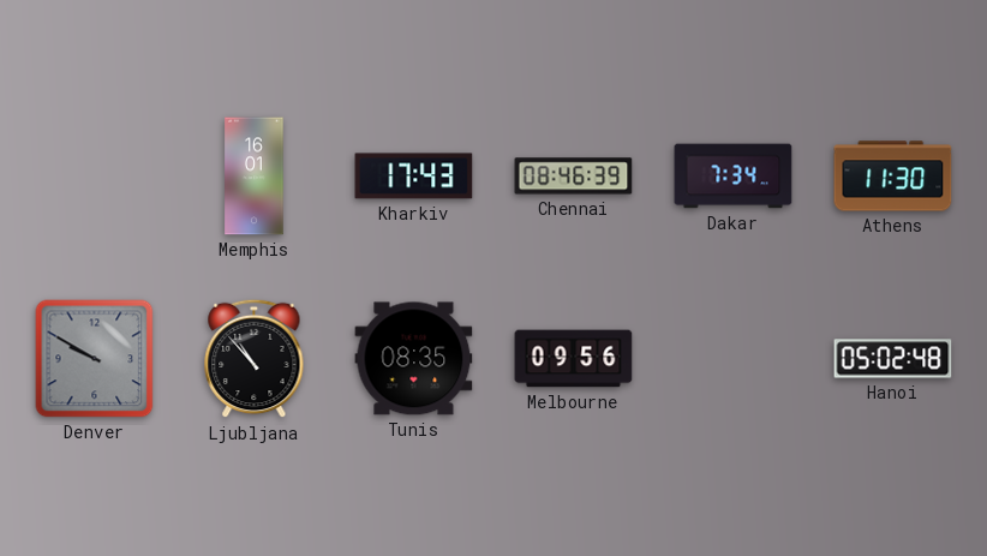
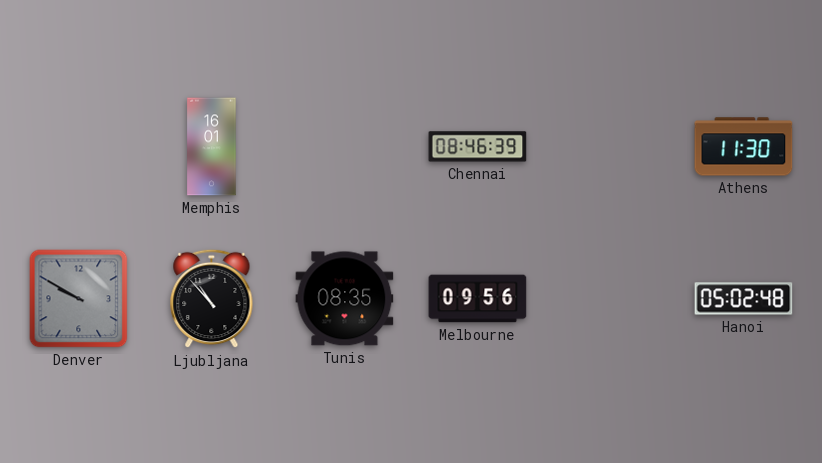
Kharkiv: 17:43 -> none (414, 177)
Dakar: 7:34 -> none (734, 177)
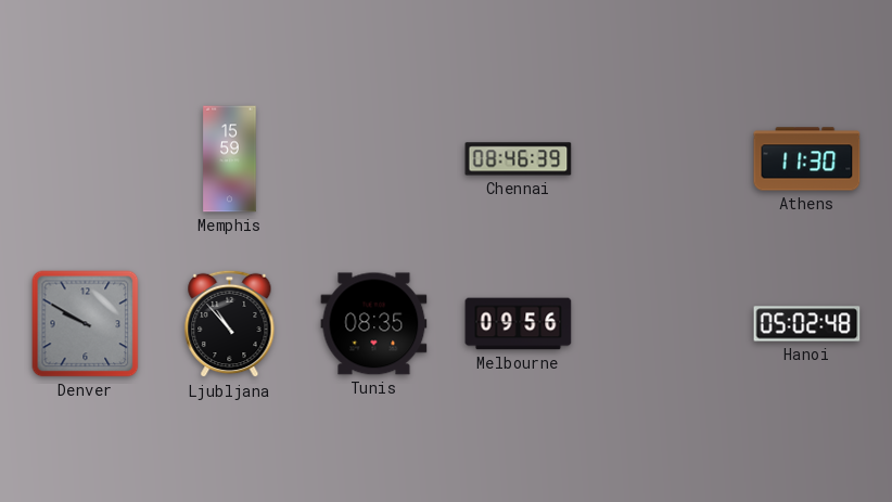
Memphis: 16:01 -> 15:59 (230, 159)
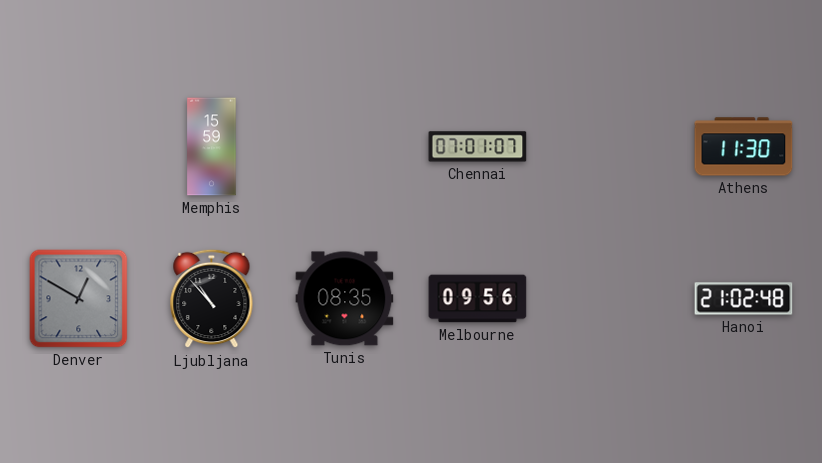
Chennai: 08:46 -> 07:01 (478, 147)
Denver: 9:50 -> 12:50 (79, 299)
Hanoi: 05:02 -> 21:02 (744, 299)
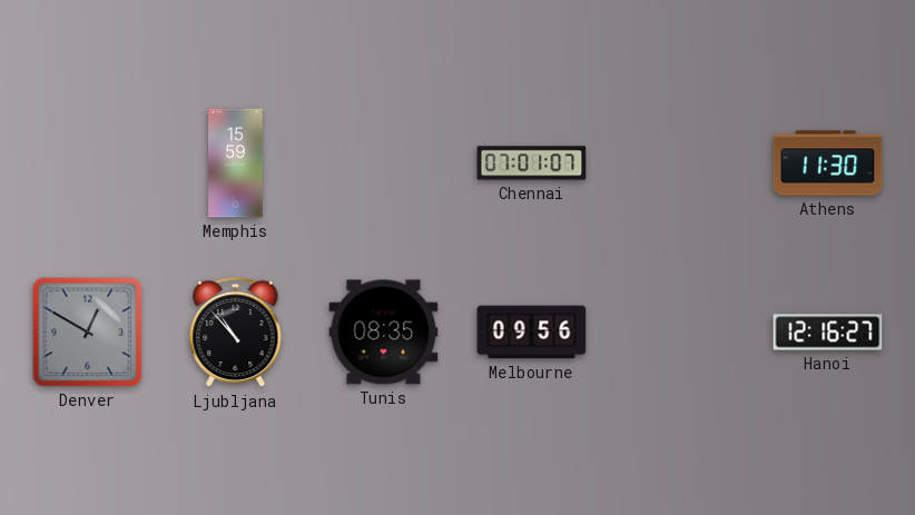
Hanoi: 21:02 -> 12:16 (828, 333)
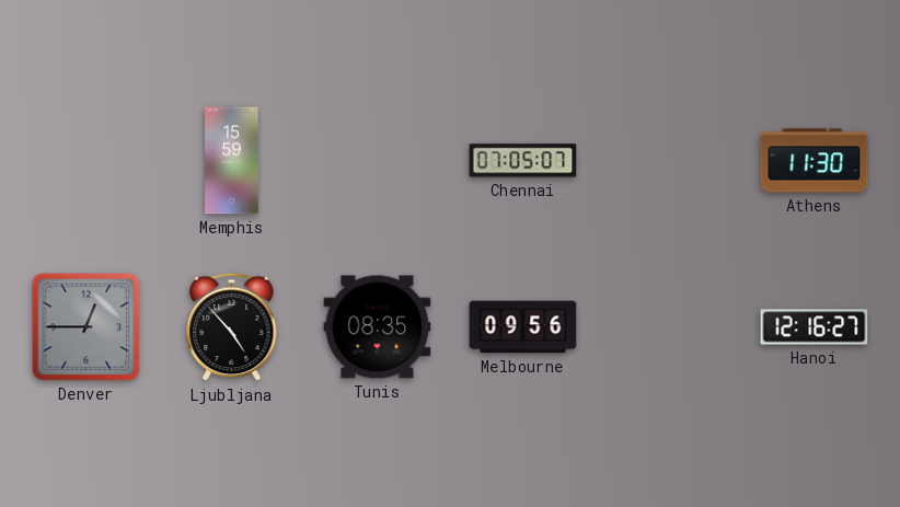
Chennai: 07:01 -> 07:05 (523, 161)
Denver: 12:50 -> 12:45 (86, 327)
Ljubljana: 10:53 -> 4:53 (232, 327)
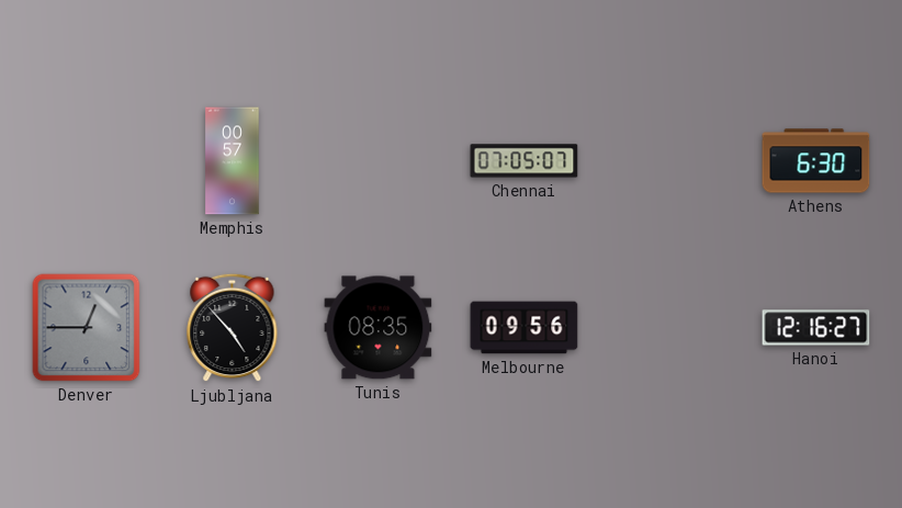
Memphis: 15:59 -> 00:57 (233, 161)
Athens: 11:30 -> 6:30 (816, 161)
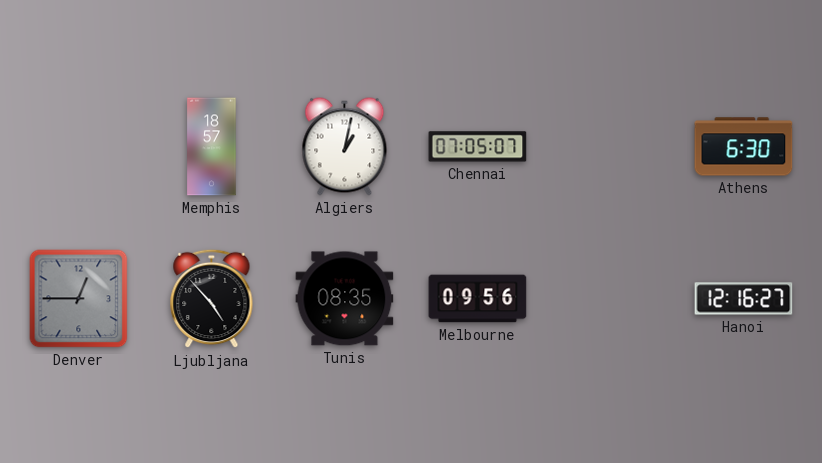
Memphis: 00:57 -> 18:57 (212, 147)
Algiers: none -> 1:02 (345, 147)
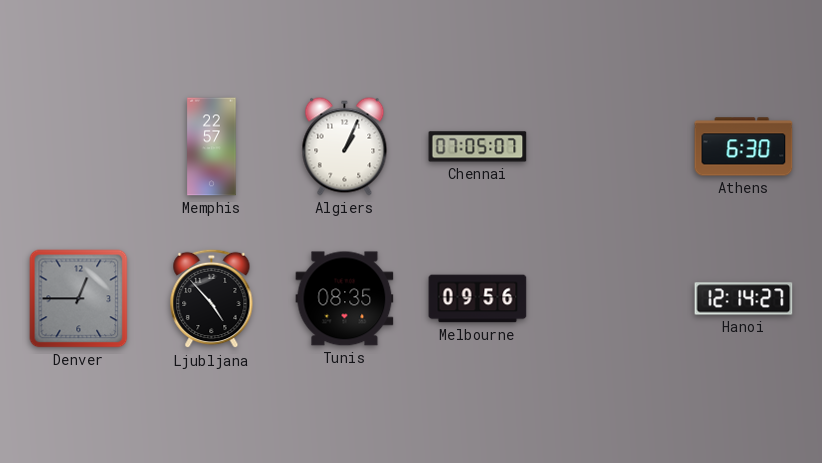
Memphis: 18:57 -> 22:57 (212, 147)
Algiers: 1:02 -> 1:04 (345, 147)
Hanoi: 12:16 -> 12:14 (744, 299)
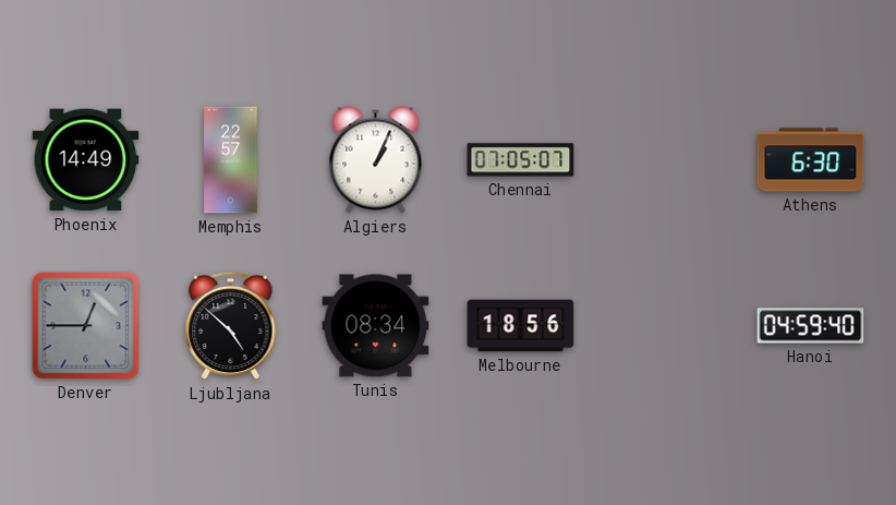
Phoenix: none -> 14:49 (86, 160)
Ljubljana: 4:53 -> 4:52 (231, 326)
Tunis: 08:35 -> 08:34 (376, 326)
Melbourne: 09:56 -> 18:56 (521, 326)
Hanoi: 12:14 -> 04:59 (811, 326)
